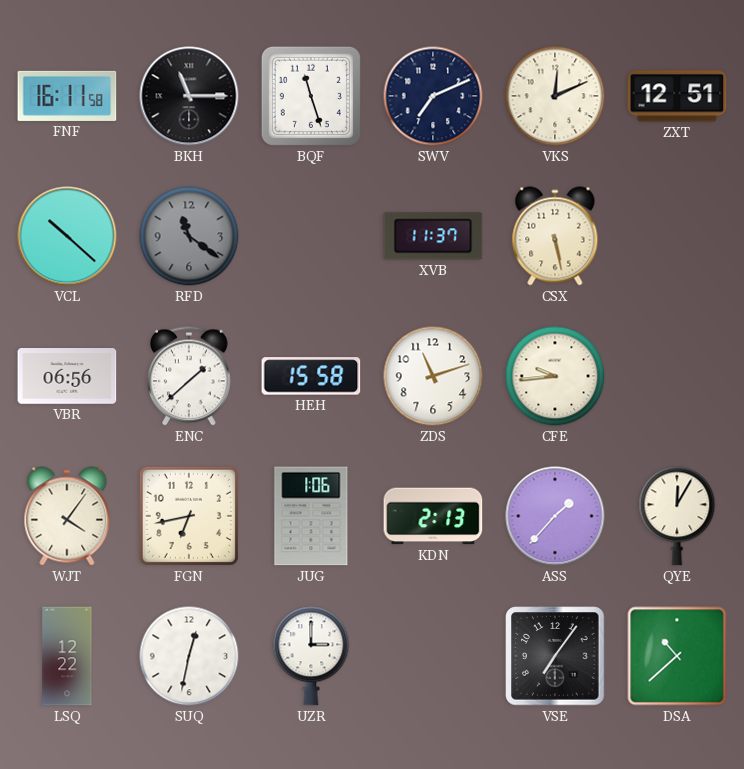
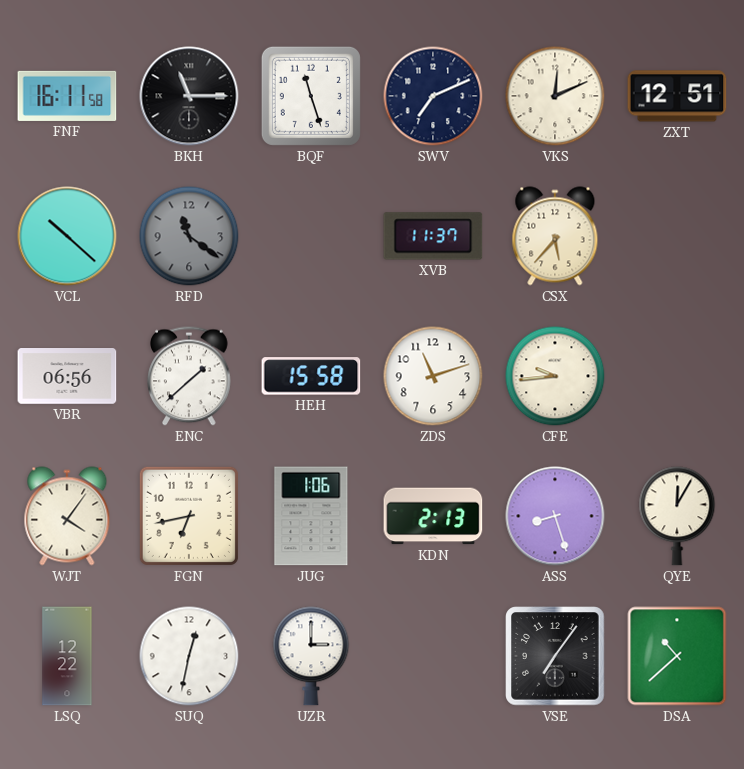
CSX: 5:28 -> 5:37 (555, 236)
ASS: 1:37 -> 8:27 (555, 516)
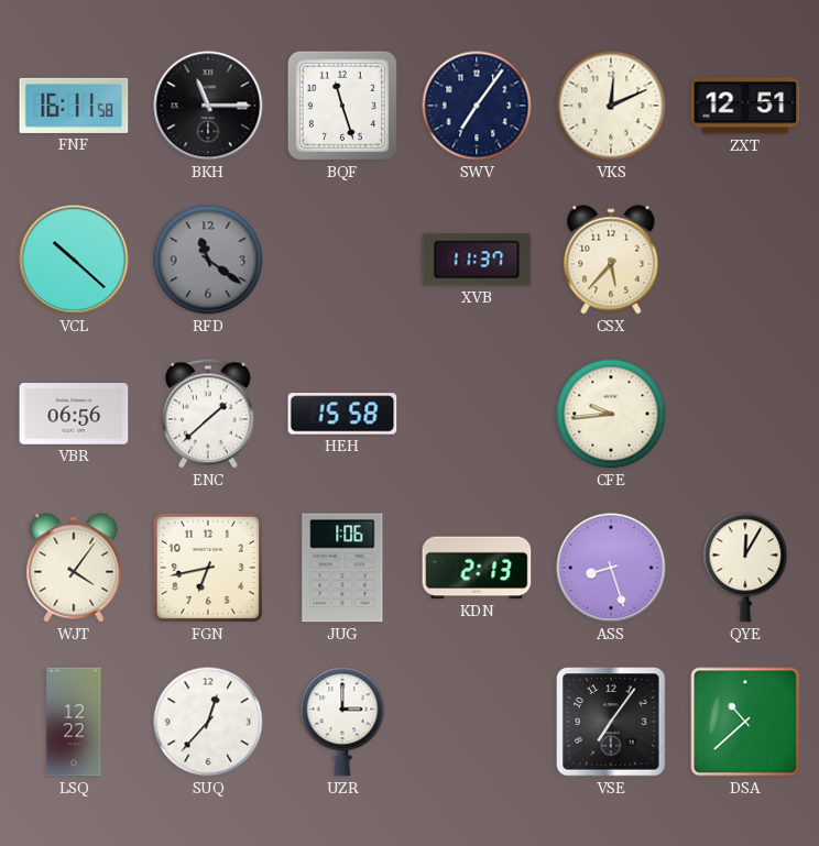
SWV: 7:11 -> 7:06 (477, 106)
ZDS: 11:12 -> none (433, 376)
SUQ: 12:32 -> 12:37 (208, 722)
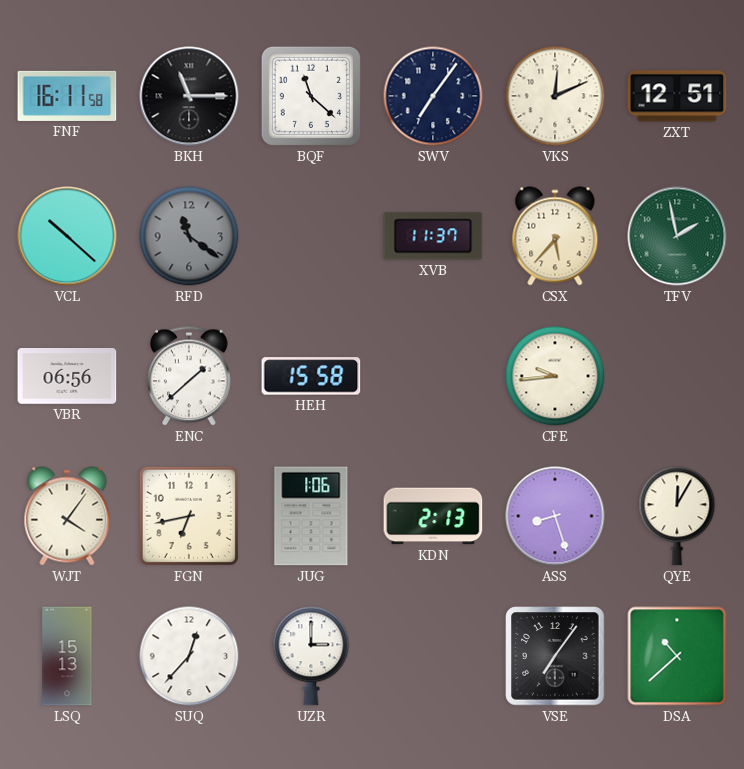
BQF: 11:27 -> 11:22 (311, 96)
TFV: none -> 1:58 (677, 236)
LSQ: 12:22 -> 15:13 (67, 656)
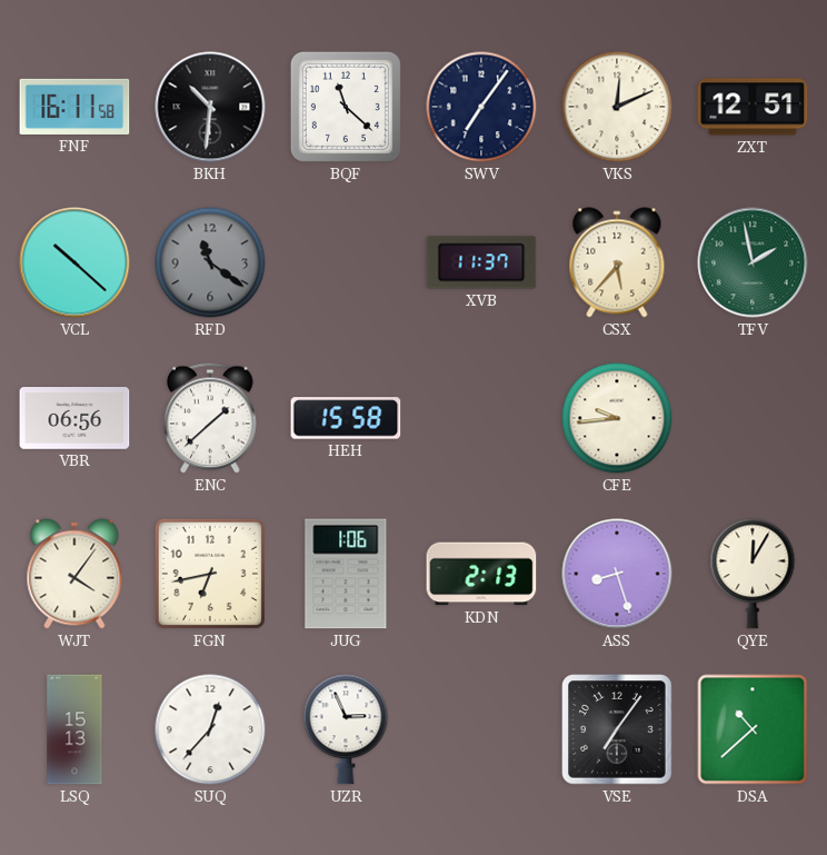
BKH: 11:15 -> 10:31 (210, 107)
UZR: 3:00 -> 2:56 (346, 729)
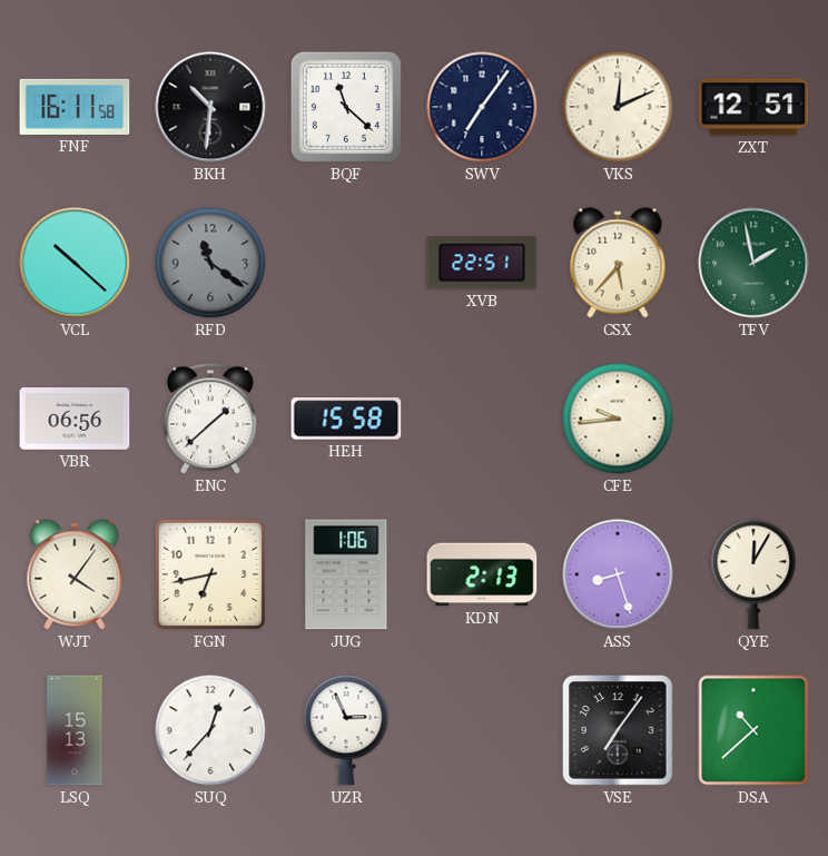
XVB: 11:37 -> 22:51 (482, 263)
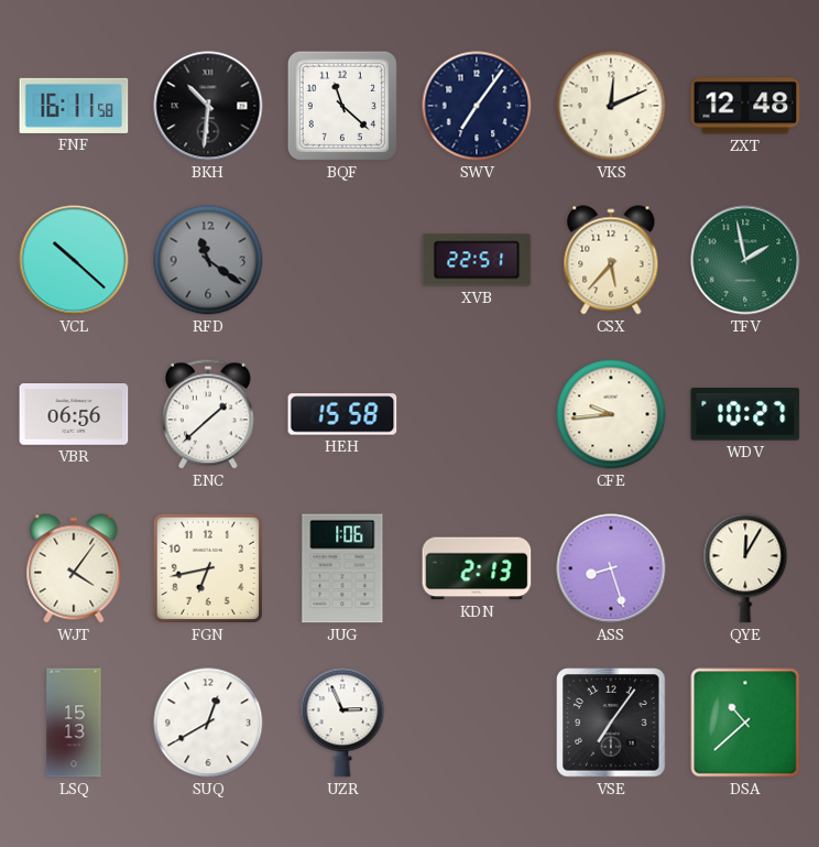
ZXT: 12:51 -> 12:48 (745, 106)
WDV: none -> 10:27 (745, 414)
SUQ: 12:37 -> 12:40 (208, 723)
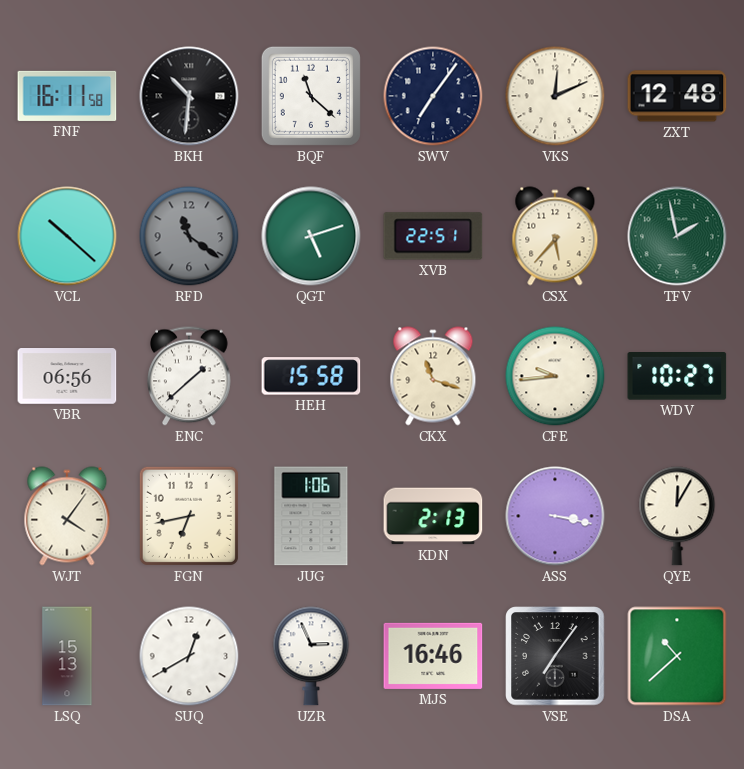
QGT: none -> 5:12 (311, 236)
CKX: none -> 11:18 (433, 376)
ASS: 8:27 -> 3:17 (555, 516)
MJS: none -> 16:46 (433, 656)
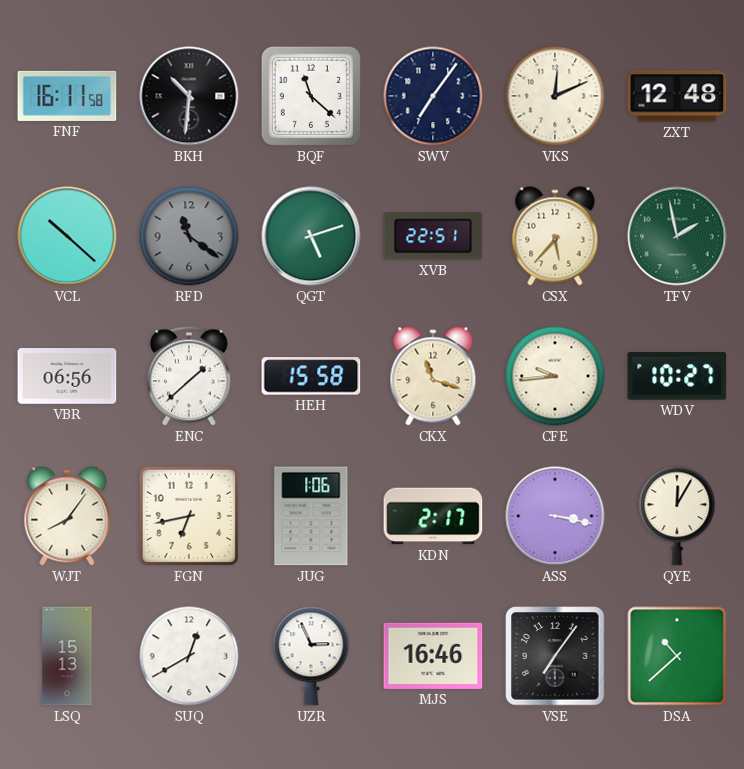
WJT: 4:06 -> 8:06 (67, 516)
KDN: 2:13 -> 2:17 (433, 516)
